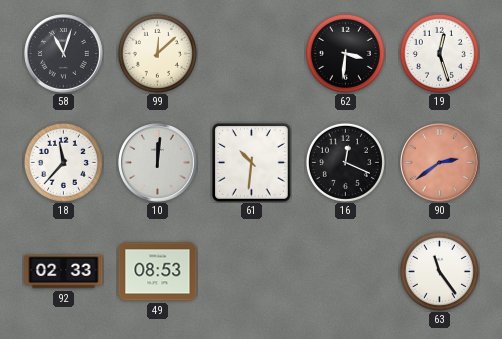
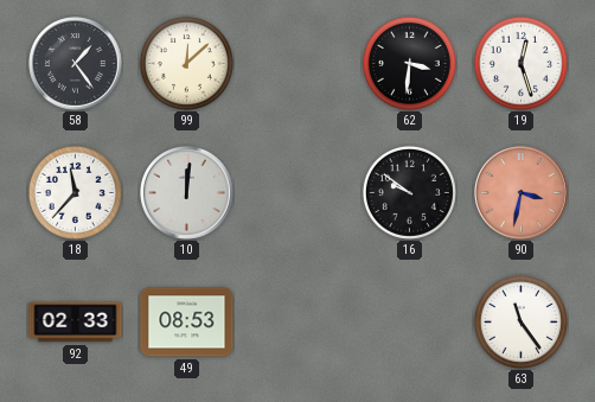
58: 11:03 -> 1:24 (76, 64)
61: 10:31 -> none (252, 163)
16: 12:19 -> 9:51 (409, 192)
90: 2:39 -> 3:32 (522, 193)
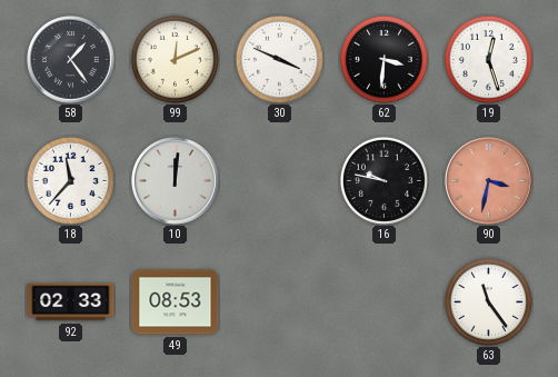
99: 12:08 -> 12:11 (175, 59)
30: none -> 3:49 (279, 59)
16: 9:51 -> 9:47 (383, 180)
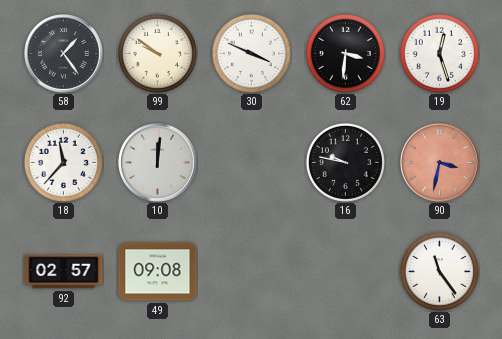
99: 12:11 -> 9:51 (157, 53)
92: 02:33 -> 02:57 (64, 272)
49: 08:53 -> 09:08 (158, 272)
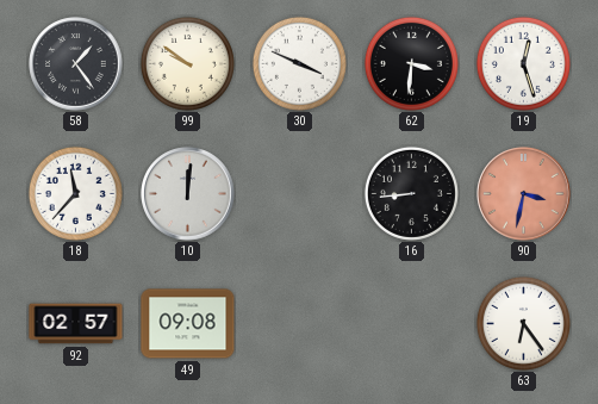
16: 9:47 -> 8:44 (411, 193)
63: 11:24 -> 6:24 (523, 323)
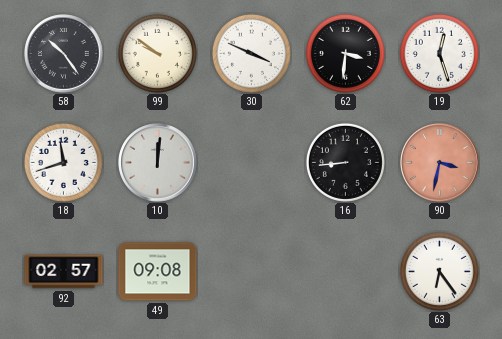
58: 1:24 -> 10:24 (64, 54)
18: 11:37 -> 11:42 (63, 162)
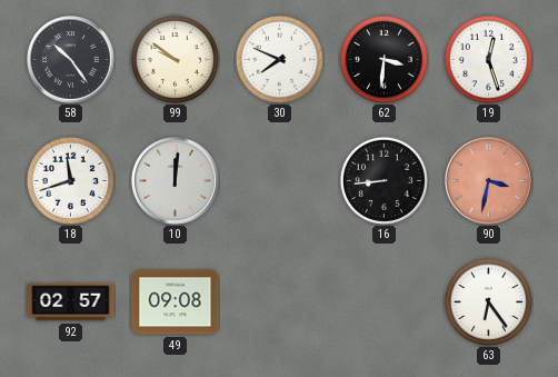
30: 3:49 -> 7:49 (279, 59)
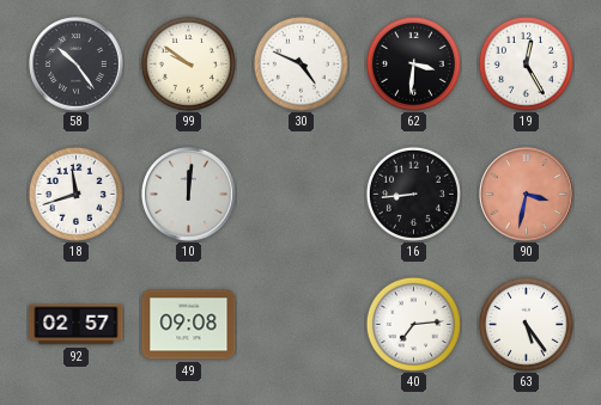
30: 7:49 -> 4:49 (300, 63)
19: 12:27 -> 12:25 (526, 63)
40: none -> 7:14 (413, 324)
63: 6:24 -> 5:24 (526, 324)
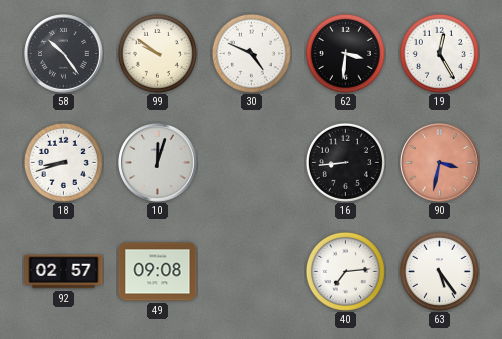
18: 11:42 -> 8:42 (63, 162)
10: 12:01 -> 12:03 (158, 163)
